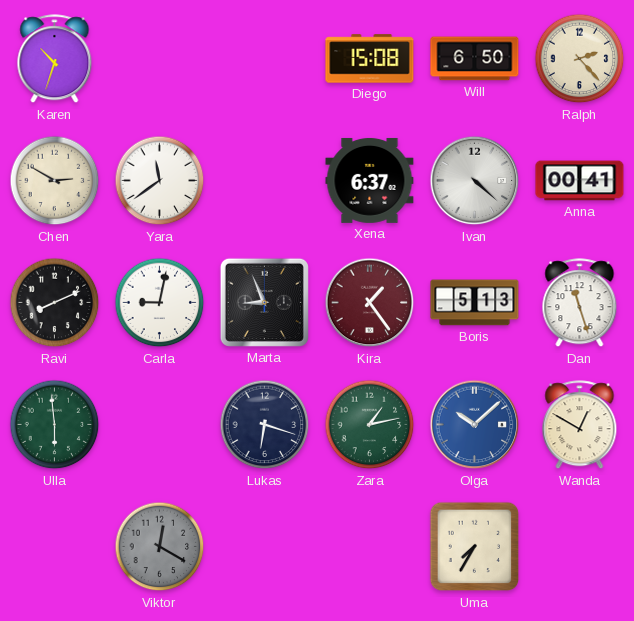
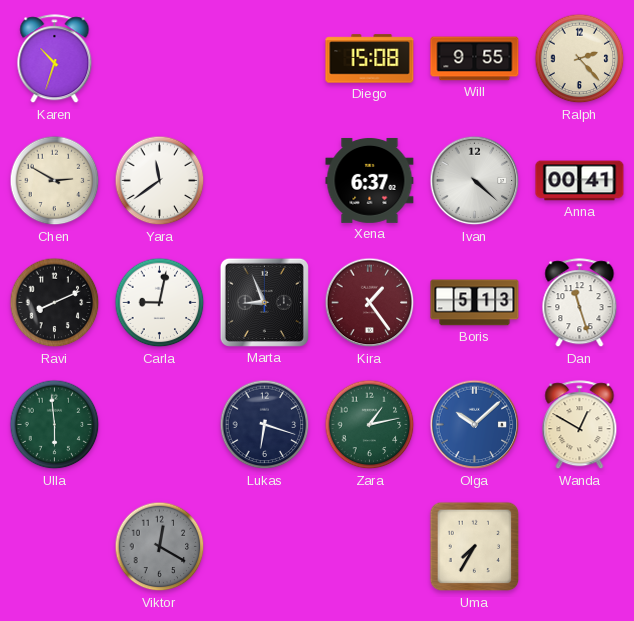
Will: 6:50 -> 9:55 (475, 59)
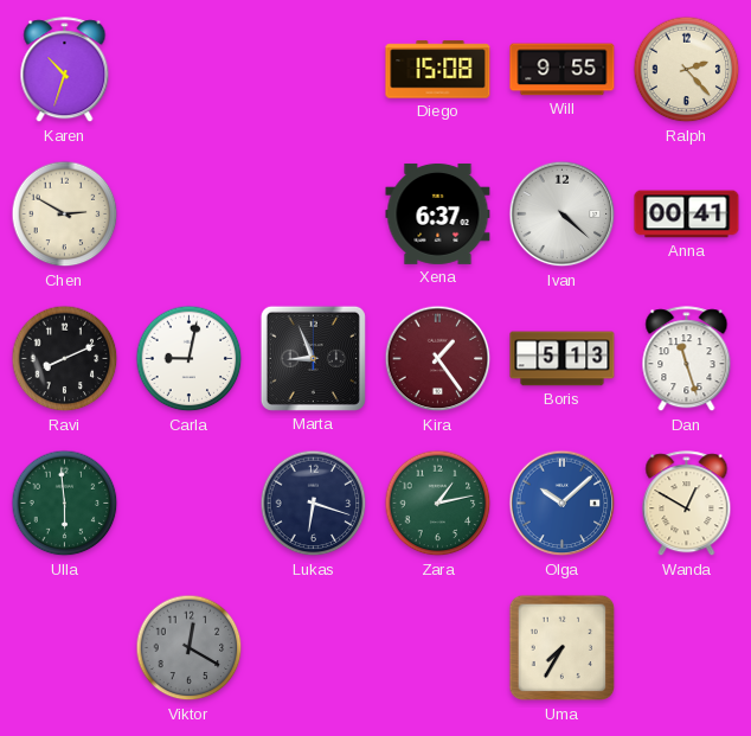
Yara: 11:39 -> none (160, 181)
